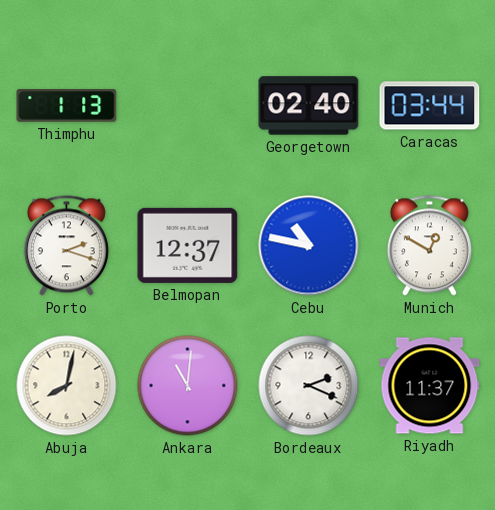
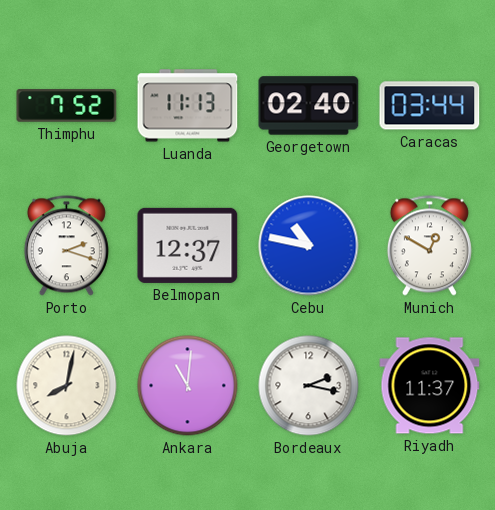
Thimphu: 1:13 -> 7:52 (67, 106)
Luanda: none -> 11:13 (188, 106)
Bordeaux: 2:19 -> 2:17 (309, 386)
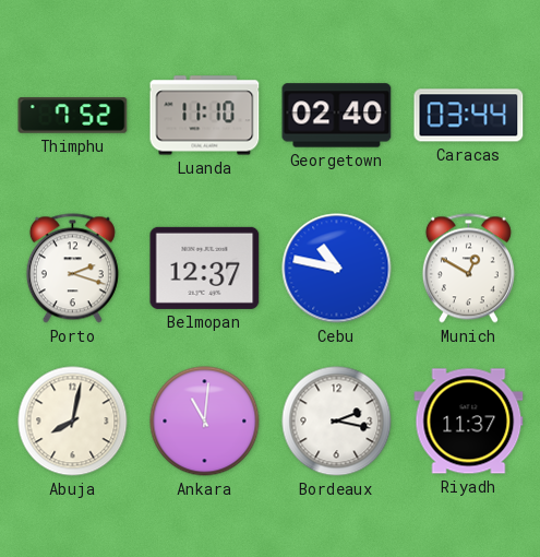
Luanda: 11:13 -> 11:10 (205, 116)
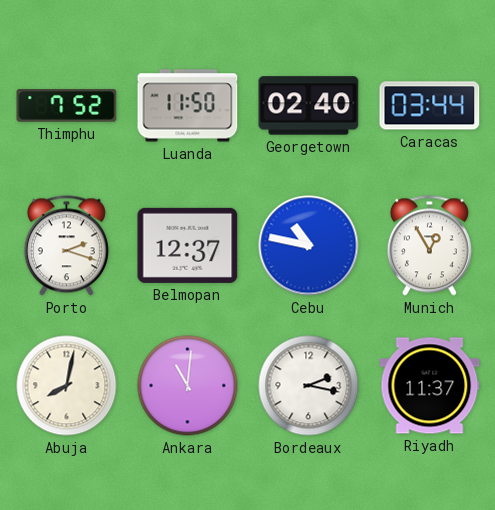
Luanda: 11:10 -> 11:50 (188, 106)
Munich: 12:50 -> 12:55 (429, 246)
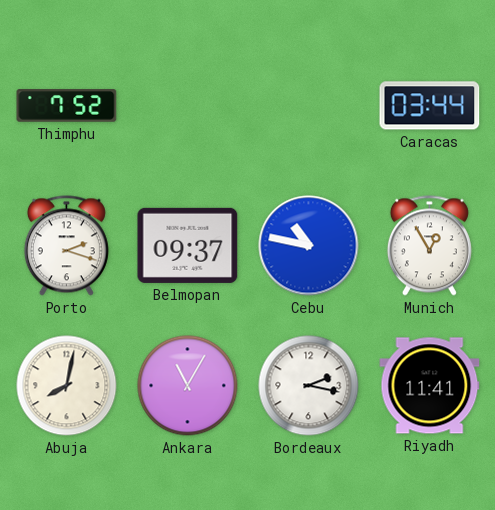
Luanda: 11:50 -> none (188, 106)
Georgetown: 02:40 -> none (309, 106)
Belmopan: 12:37 -> 09:37 (188, 245)
Ankara: 11:01 -> 11:05 (188, 386)
Riyadh: 11:37 -> 11:41 (430, 386)
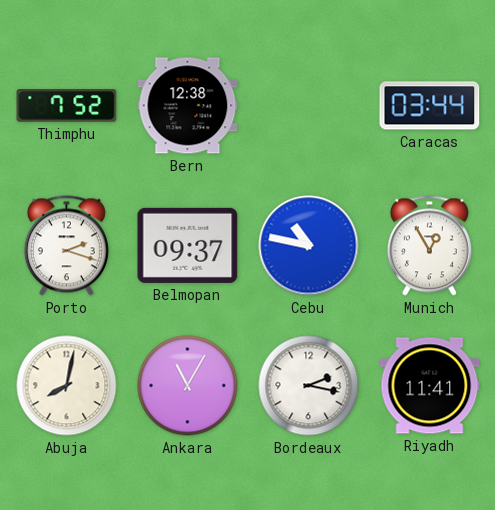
Bern: none -> 12:38 (188, 106)
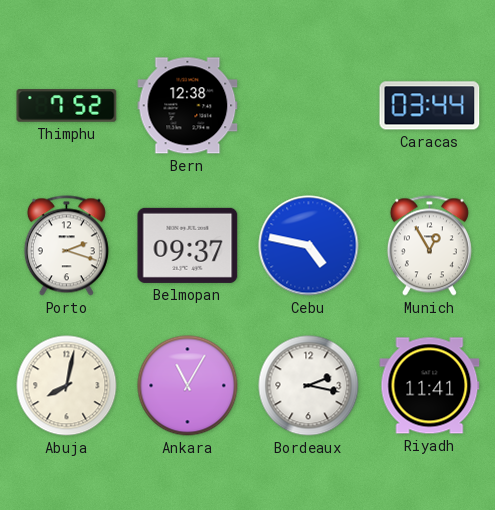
Cebu: 10:47 -> 4:47 (309, 246)
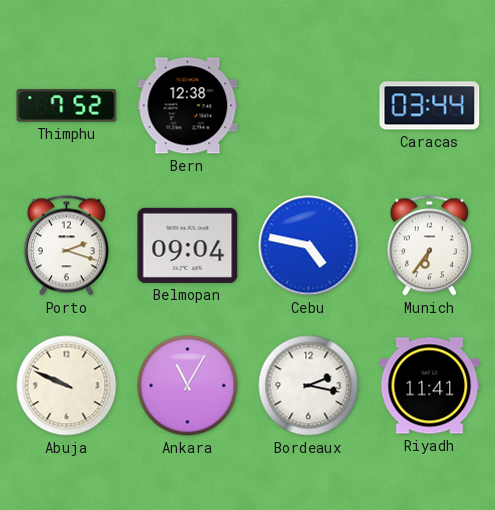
Belmopan: 09:37 -> 09:04 (188, 245)
Munich: 12:55 -> 6:36 (429, 246)
Abuja: 8:02 -> 9:49 (67, 386)
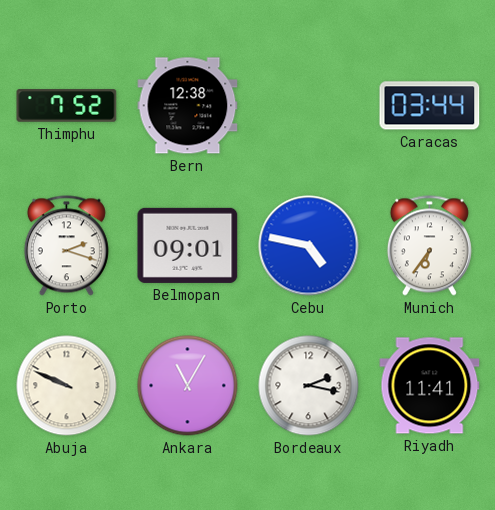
Belmopan: 09:04 -> 09:01 (188, 245)
